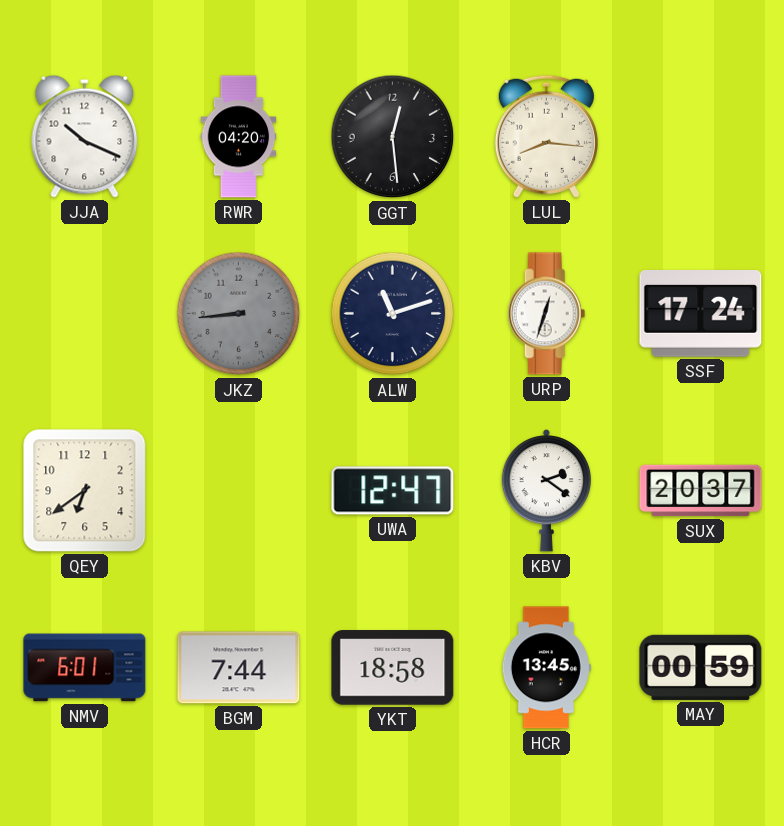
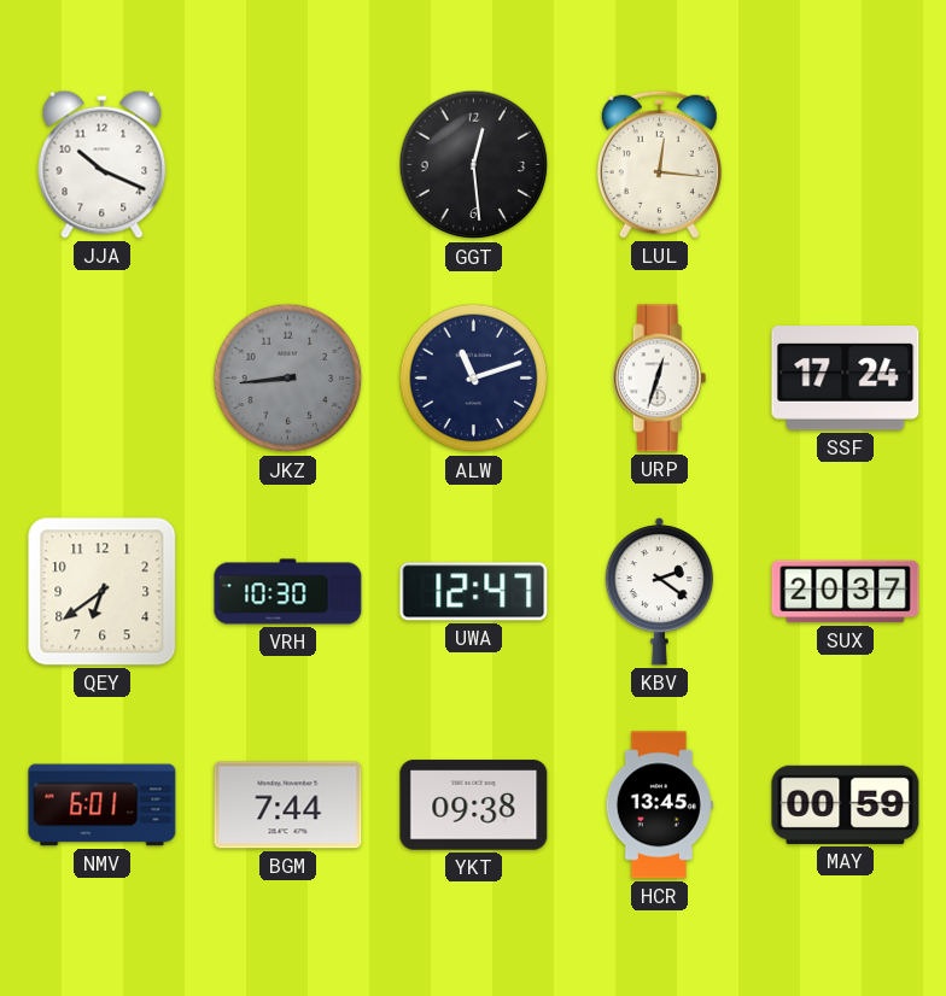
RWR: 04:20 -> none (239, 137)
LUL: 8:16 -> 12:16 (659, 164)
VRH: none -> 10:30 (288, 592)
YKT: 18:58 -> 09:38 (474, 805)
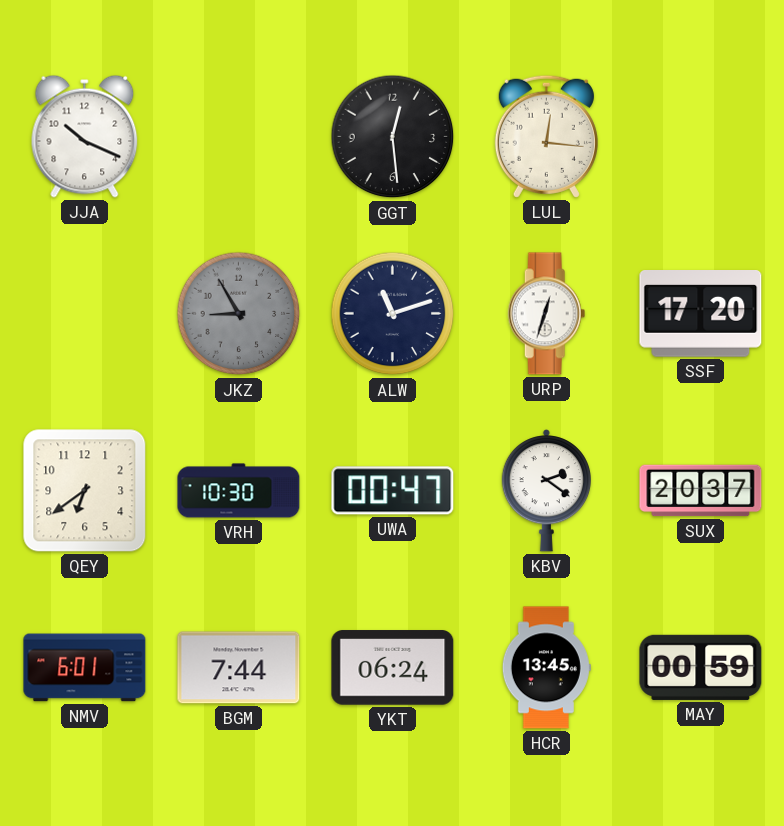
JKZ: 8:44 -> 8:55 (239, 314)
SSF: 17:24 -> 17:20 (701, 314)
UWA: 12:47 -> 00:47 (393, 491)
YKT: 09:38 -> 06:24 (393, 668)
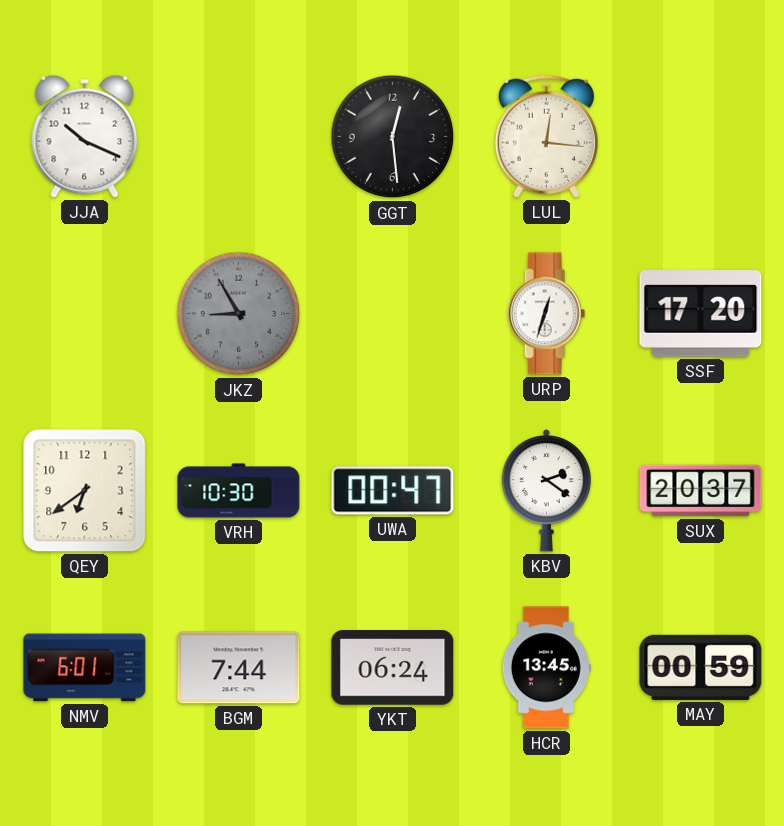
ALW: 11:12 -> none (393, 314)
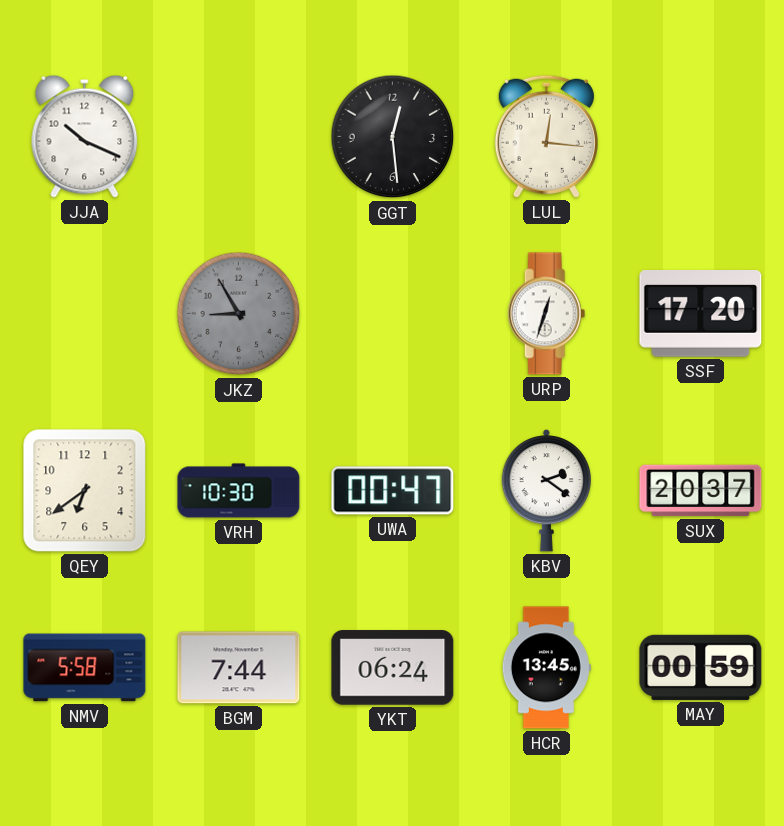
NMV: 6:01 -> 5:58 (85, 668)
